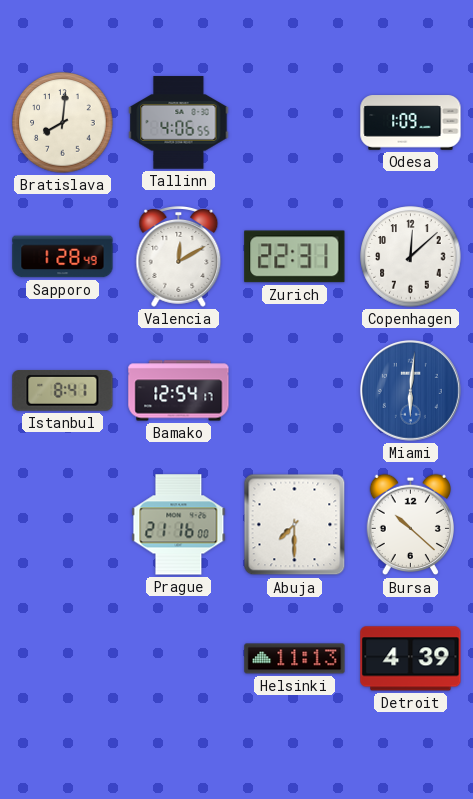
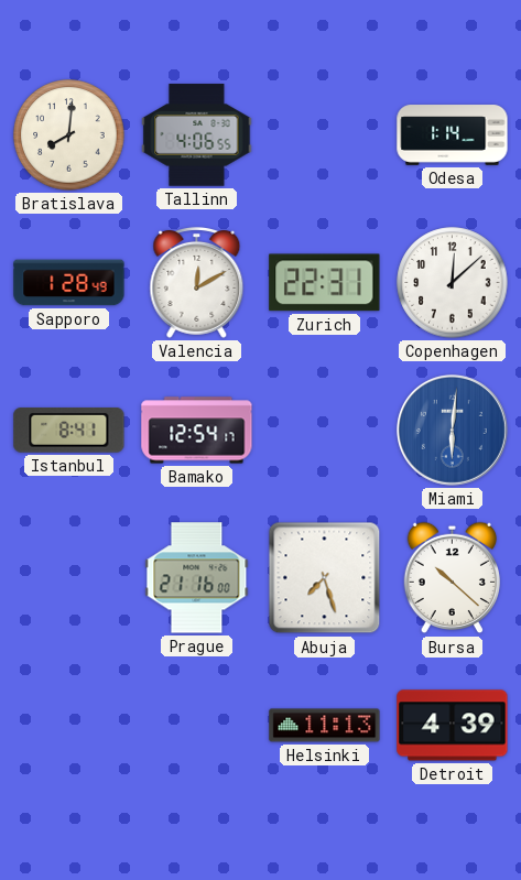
Odesa: 1:09 -> 1:14 (453, 135)
Abuja: 7:30 -> 7:27 (325, 578)
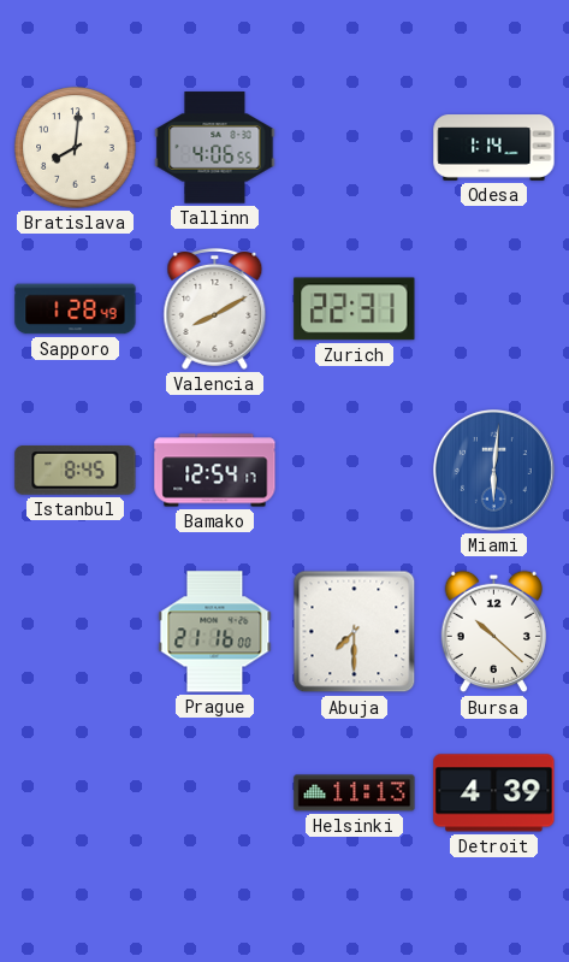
Valencia: 12:10 -> 8:10 (215, 308)
Copenhagen: 12:08 -> none (453, 283)
Istanbul: 8:41 -> 8:45 (76, 471)
Abuja: 7:27 -> 7:30 (355, 632)
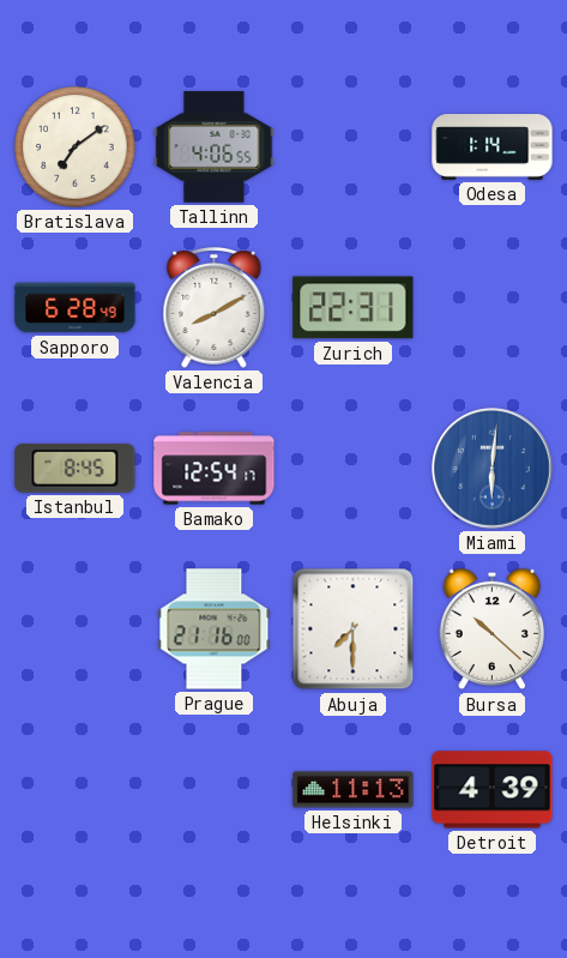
Bratislava: 8:01 -> 7:09 (76, 147)
Sapporo: 1:28 -> 6:28 (76, 308)
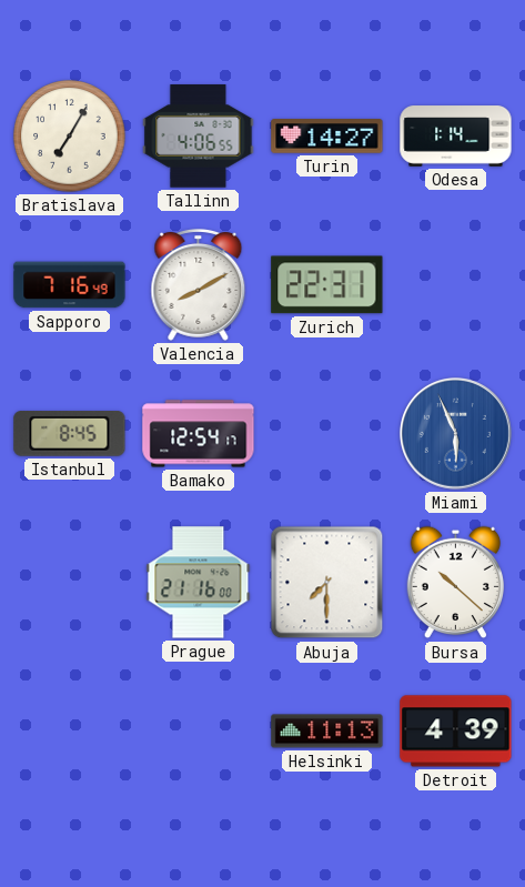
Bratislava: 7:09 -> 7:05 (70, 137)
Turin: none -> 14:27 (327, 137)
Sapporo: 6:28 -> 7:16 (70, 285)
Miami: 6:01 -> 5:56 (455, 433)
